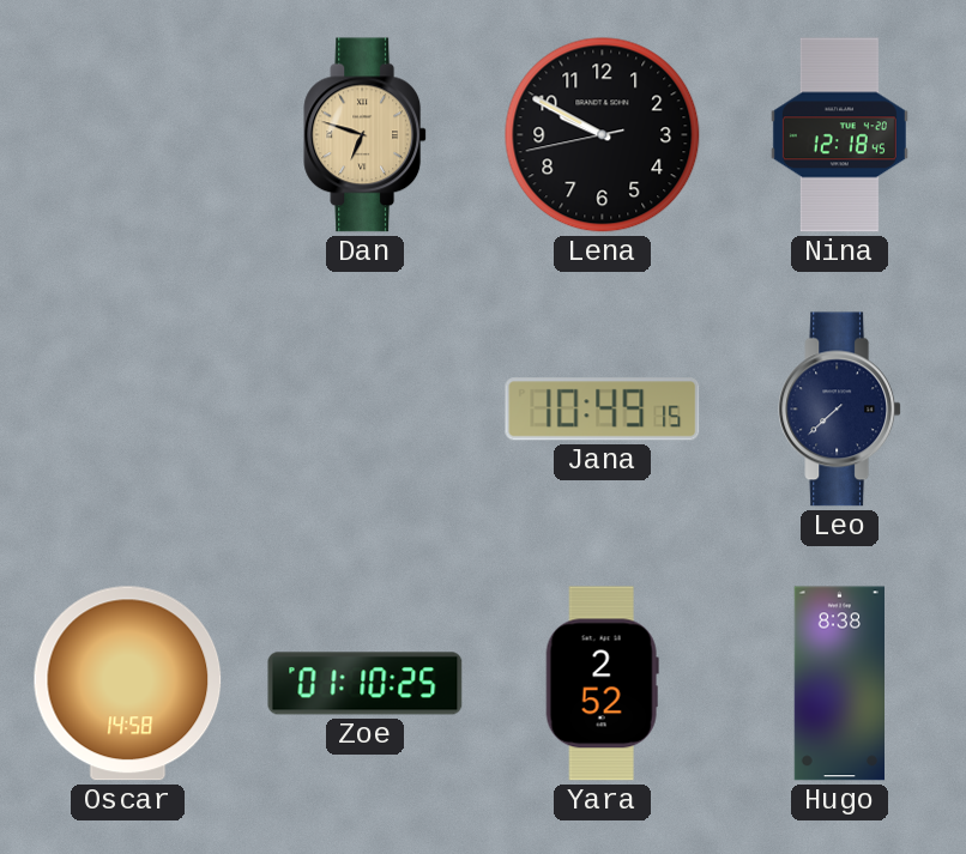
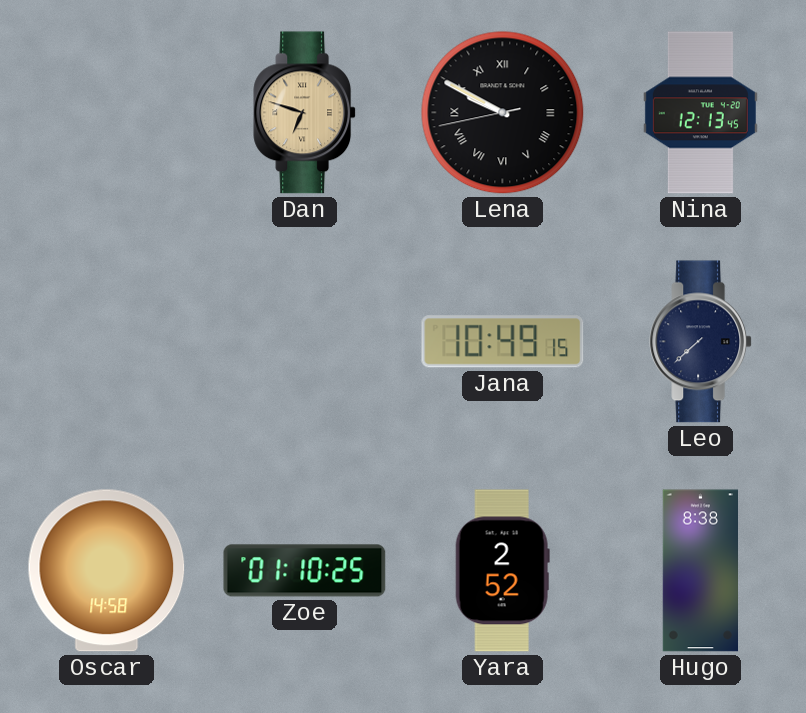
Lena numerals: Arabic -> Roman (503, 113)
Nina: 12:18 -> 12:13 (700, 113)
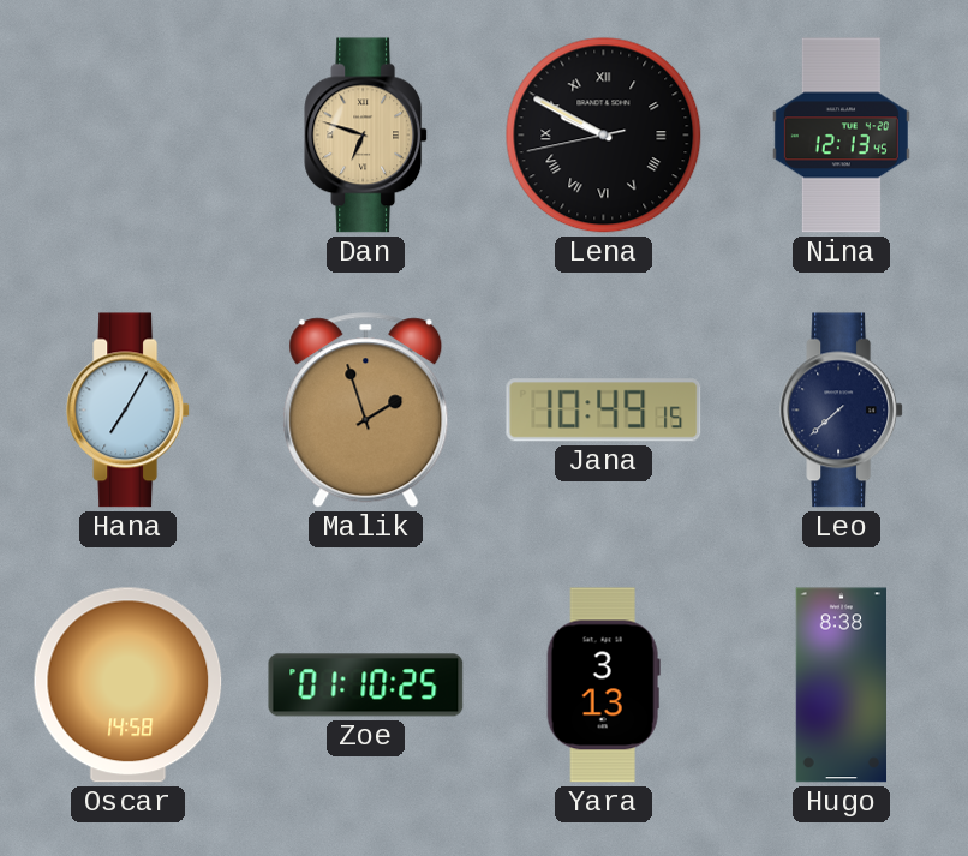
Hana: none -> 7:05 (129, 411)
Malik: none -> 1:57 (366, 411)
Yara: 2:52 -> 3:13 (603, 686)
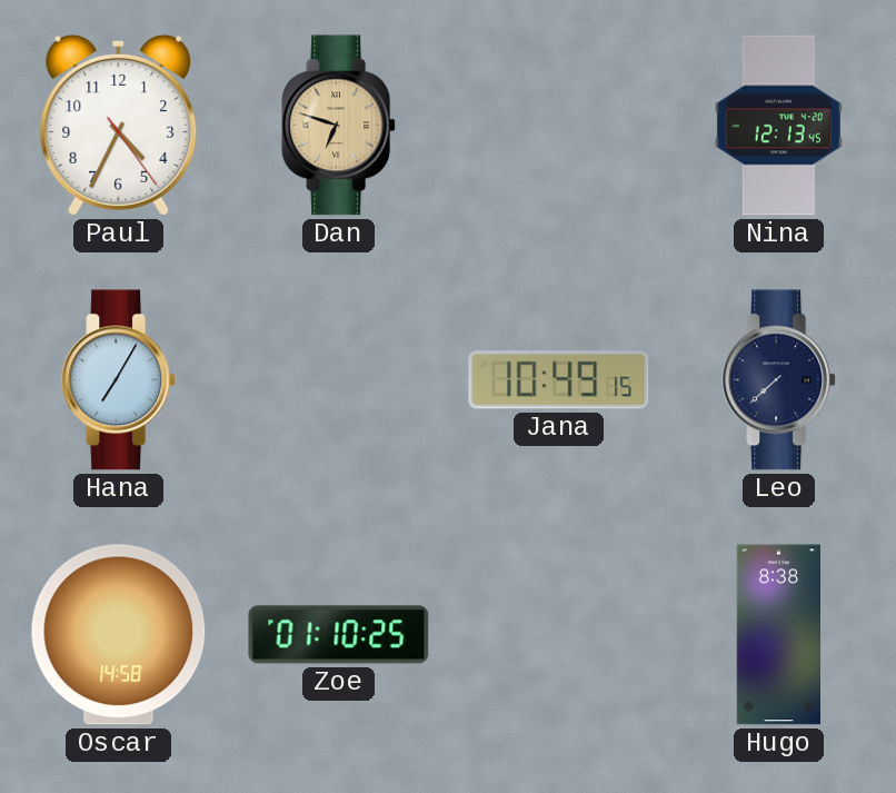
Paul: none -> 4:34 (119, 125)
Lena: 9:49 -> none (604, 136)
Malik: 1:57 -> none (366, 411)
Yara: 3:13 -> none (603, 686)
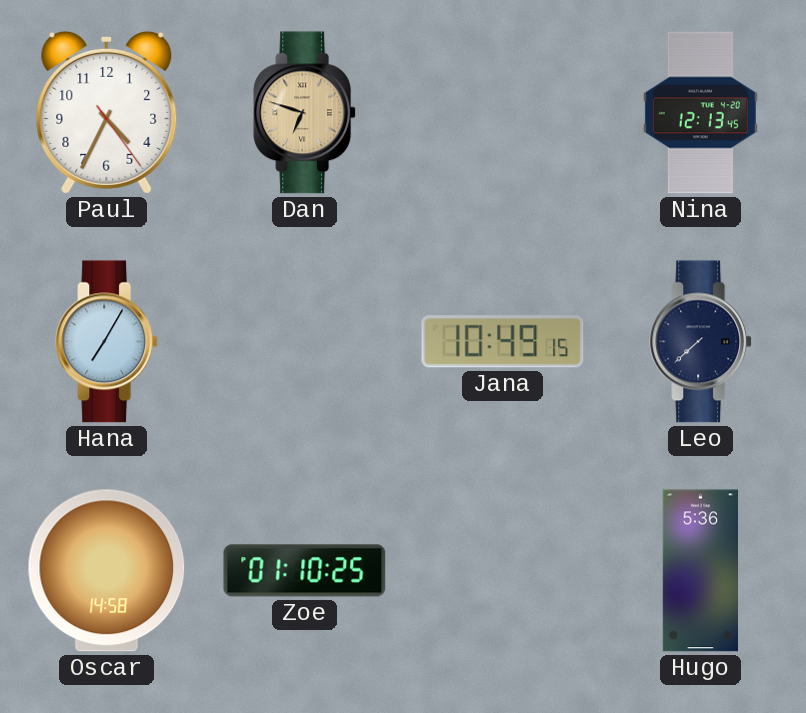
Hugo: 8:38 -> 5:36 (700, 571)
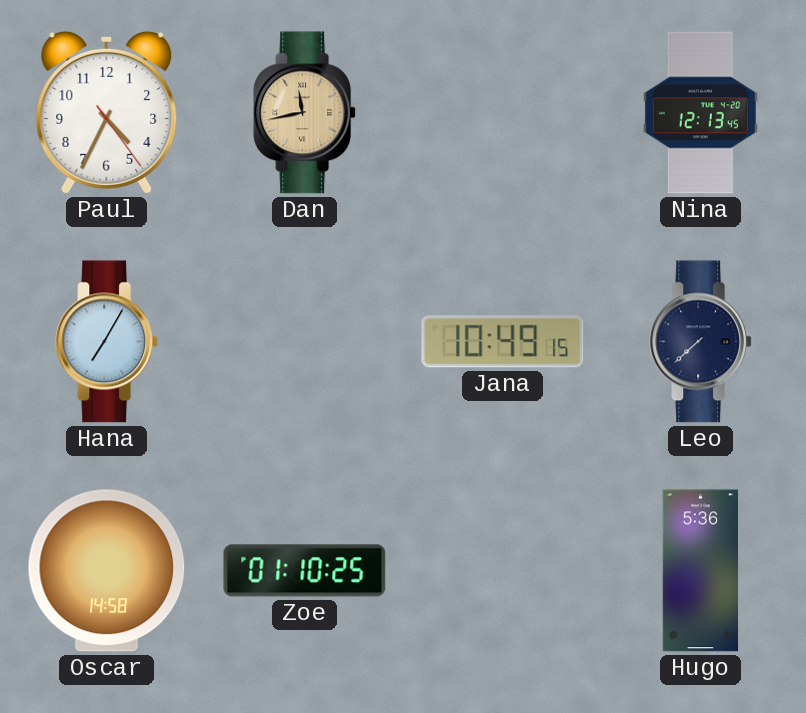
Dan: 6:48 -> 11:43 (305, 113)
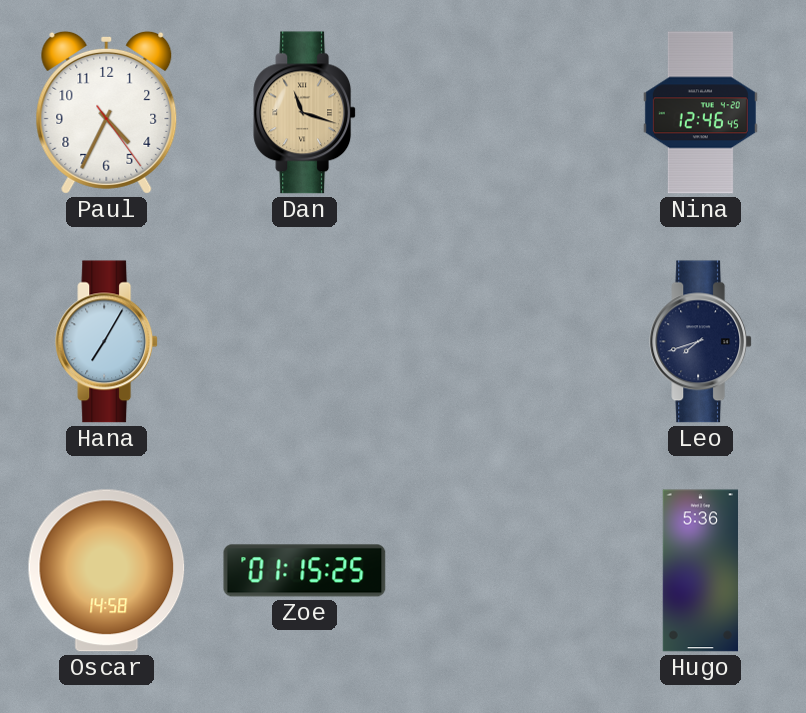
Dan: 11:43 -> 11:18 (305, 113)
Nina: 12:13 -> 12:46 (700, 113)
Jana: 10:49 -> none (503, 342)
Leo: 7:38 -> 7:42 (701, 342)
Zoe: 01:10 -> 01:15 (305, 571)
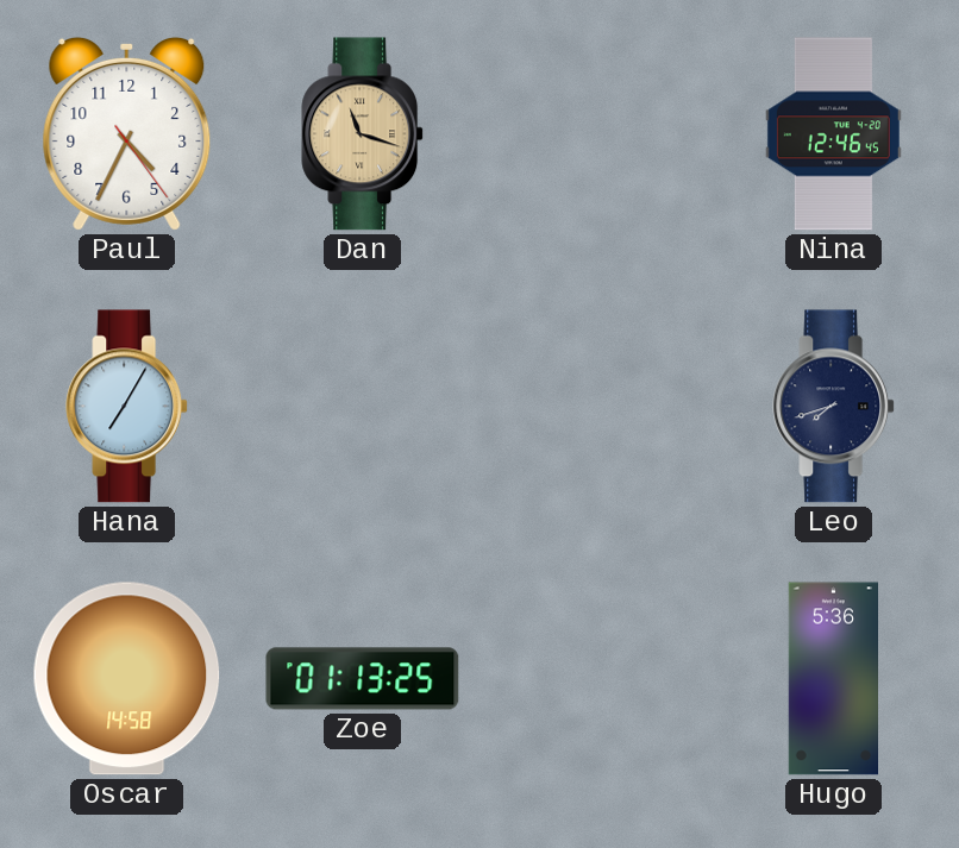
Zoe: 01:15 -> 01:13 (363, 679)
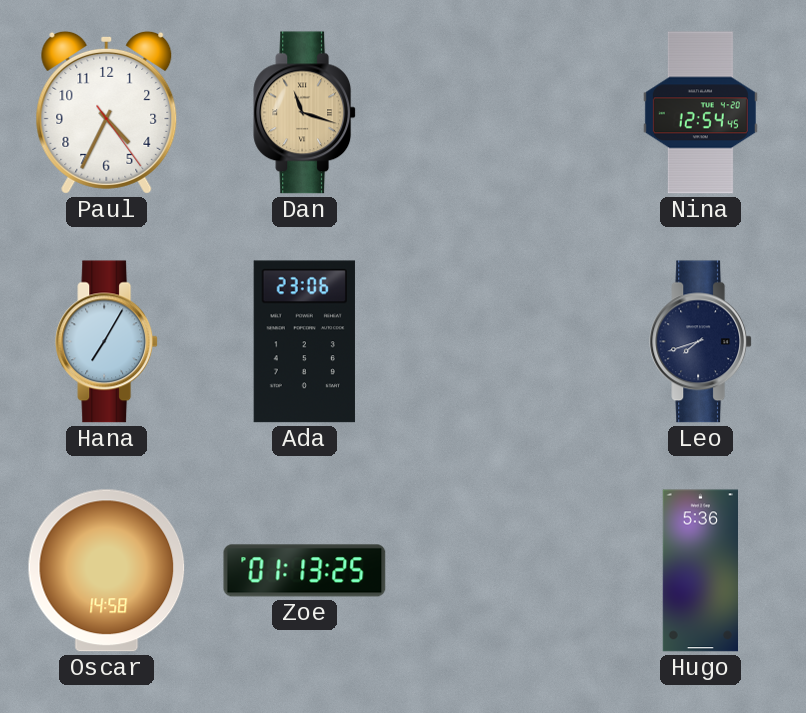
Nina: 12:46 -> 12:54 (700, 113)
Ada: none -> 23:06 (304, 342)
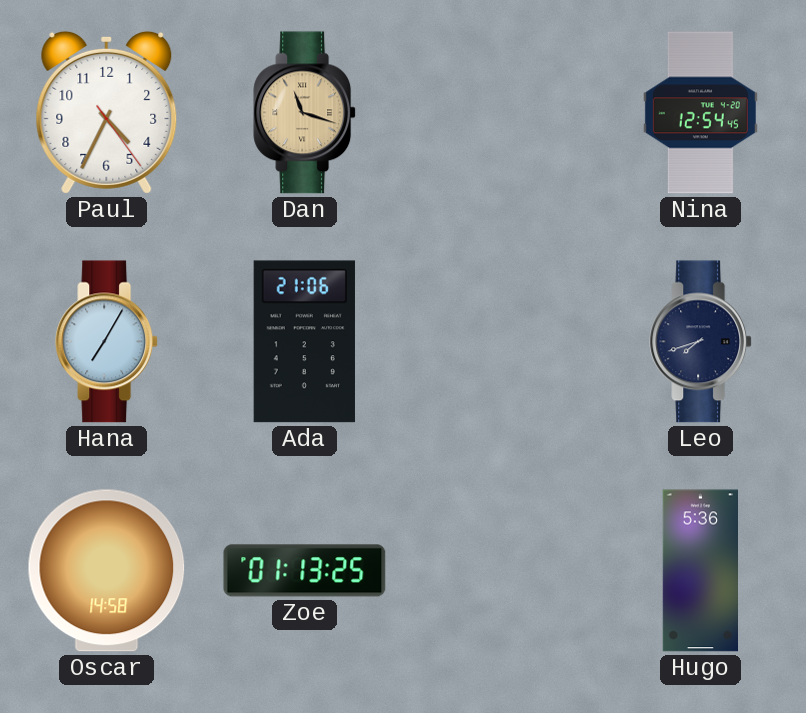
Ada: 23:06 -> 21:06 (304, 342)
